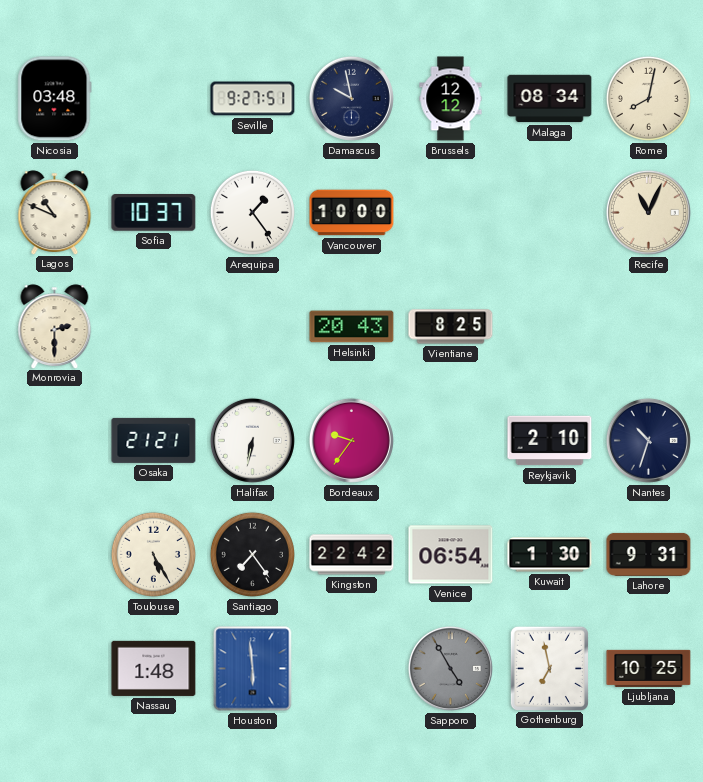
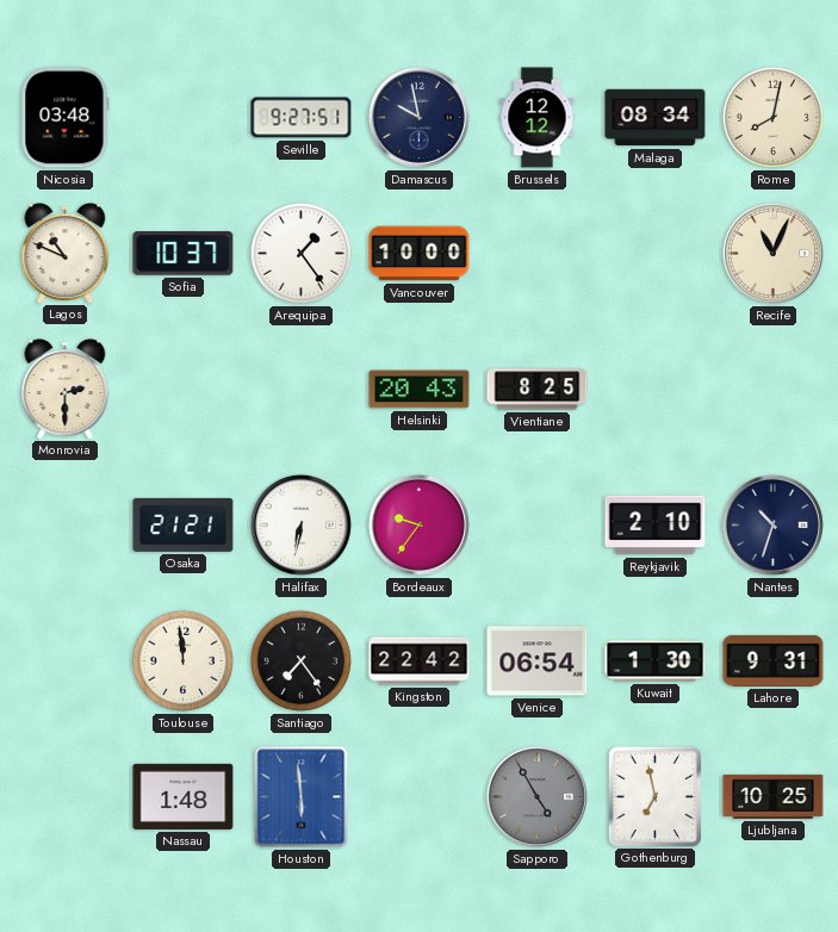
Toulouse: 5:25 -> 11:59 (182, 660)
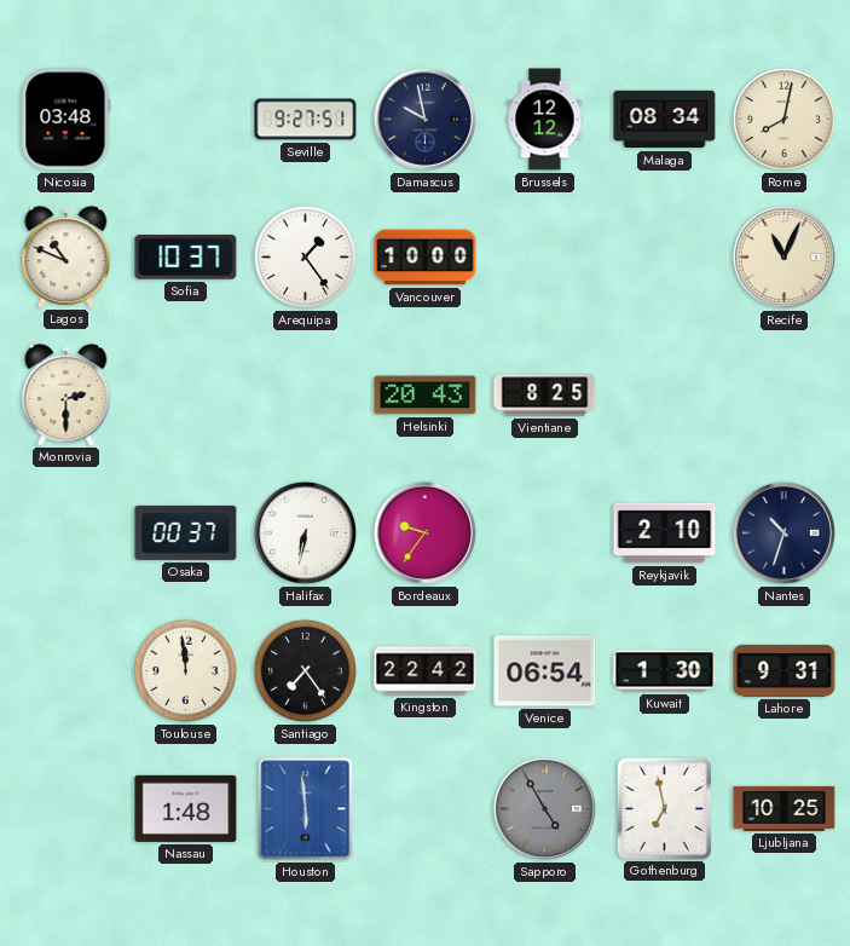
Osaka: 21:21 -> 00:37 (186, 532)
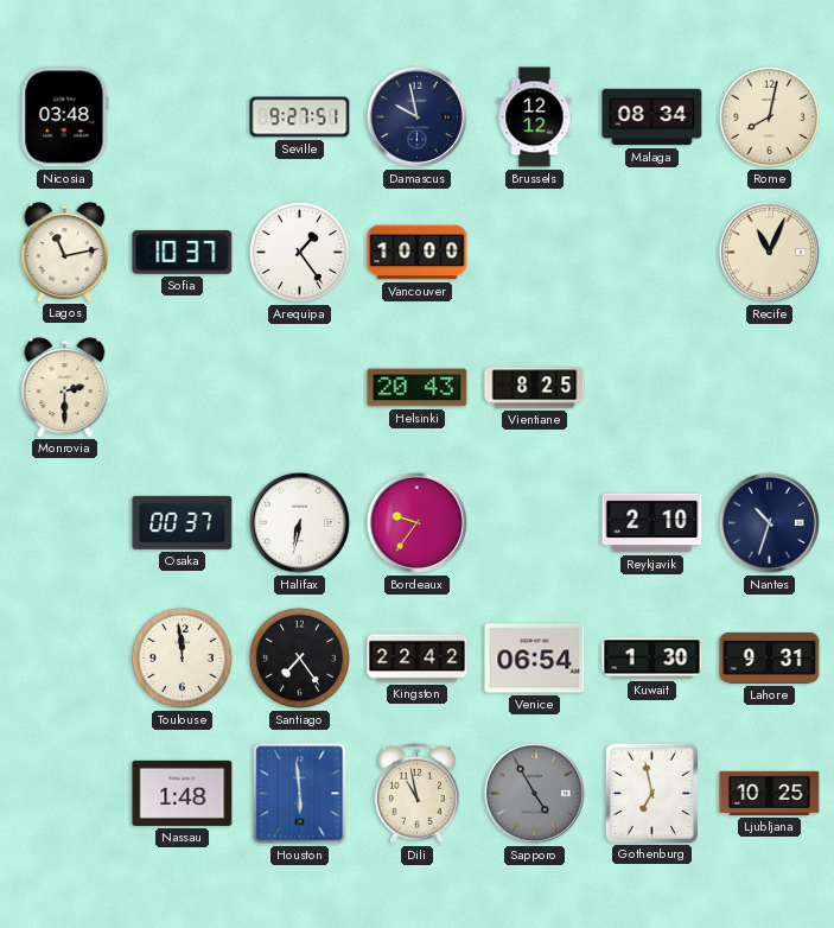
Lagos: 10:49 -> 11:13 (65, 252)
Dili: none -> 10:58 (416, 793)
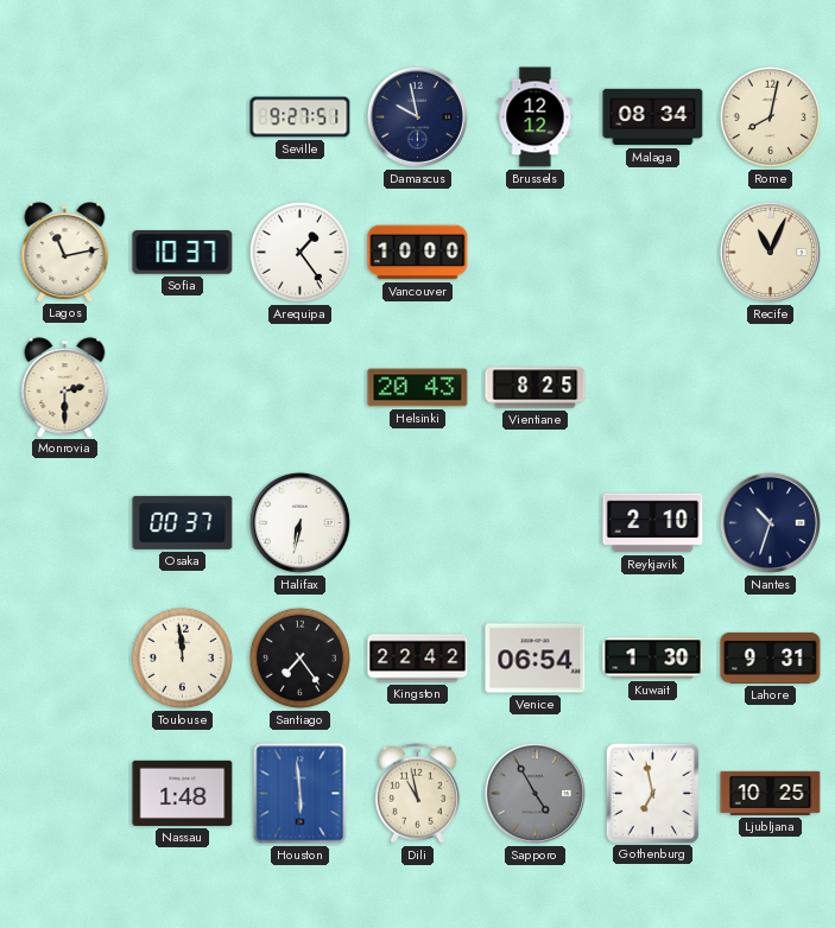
Nicosia: 03:48 -> none (65, 117)
Bordeaux: 9:36 -> none (416, 522)
